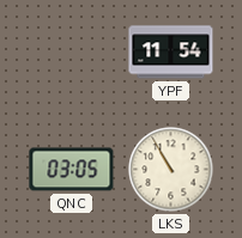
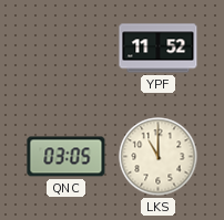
YPF: 11:54 -> 11:52 (159, 49)
LKS: 10:55 -> 11:00 (159, 157)
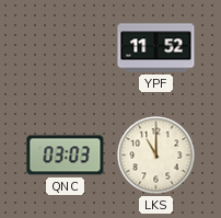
QNC: 03:05 -> 03:03 (66, 156)
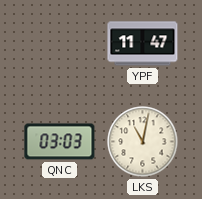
YPF: 11:52 -> 11:47 (143, 44)
LKS: 11:00 -> 11:02 (143, 142)
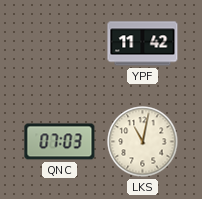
YPF: 11:47 -> 11:42 (143, 44)
QNC: 03:03 -> 07:03 (60, 142)
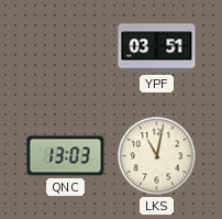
YPF: 11:42 -> 03:51 (157, 48)
QNC: 07:03 -> 13:03 (66, 156)
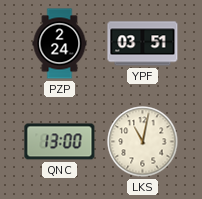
PZP: none -> 2:24 (60, 44)
QNC: 13:03 -> 13:00 (60, 142)
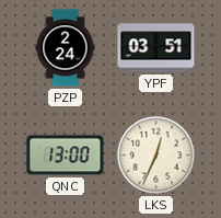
LKS: 11:02 -> 12:34 (156, 156)
